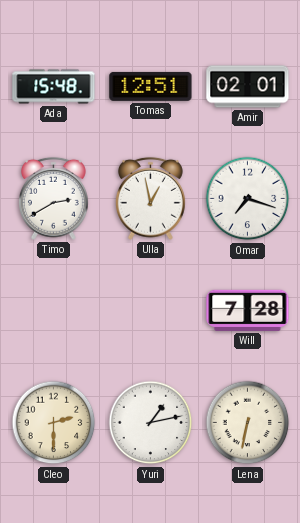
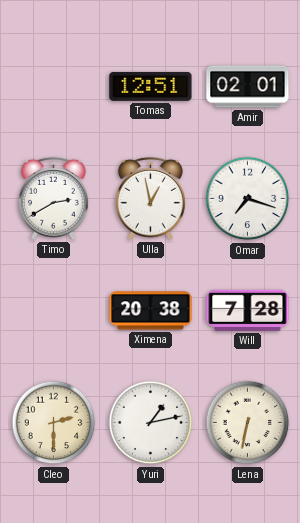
Ada: 15:48 -> none (54, 87)
Ximena: none -> 20:38 (151, 311)
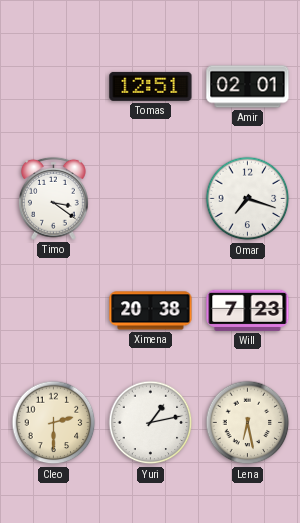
Timo: 2:40 -> 3:21 (53, 198)
Ulla: 12:58 -> none (150, 198)
Will: 7:28 -> 7:23 (248, 310)
Lena: 6:32 -> 6:28 (248, 423)
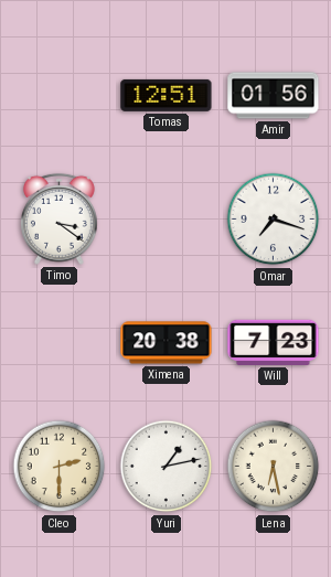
Amir: 02:01 -> 01:56 (274, 96)
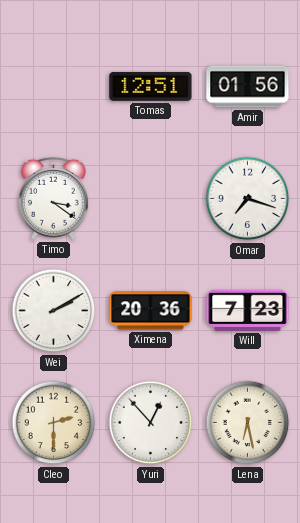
Wei: none -> 2:10 (54, 311)
Ximena: 20:38 -> 20:36 (151, 311)
Yuri: 1:13 -> 12:53 (151, 423)
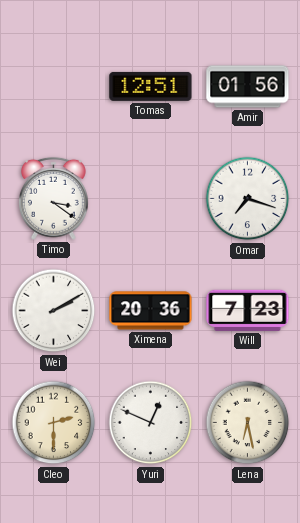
Yuri: 12:53 -> 12:49 (151, 423)
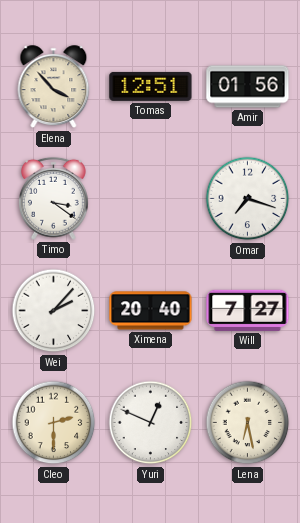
Elena: none -> 3:53 (54, 87)
Wei: 2:10 -> 2:07 (54, 311)
Ximena: 20:36 -> 20:40 (151, 311)
Will: 7:23 -> 7:27 (248, 310)
